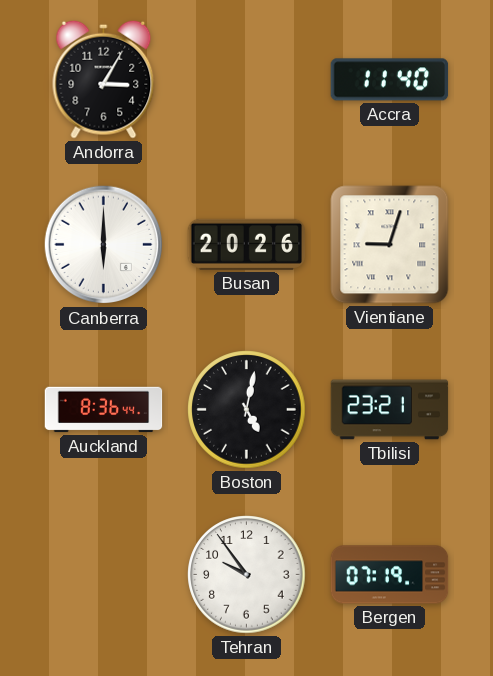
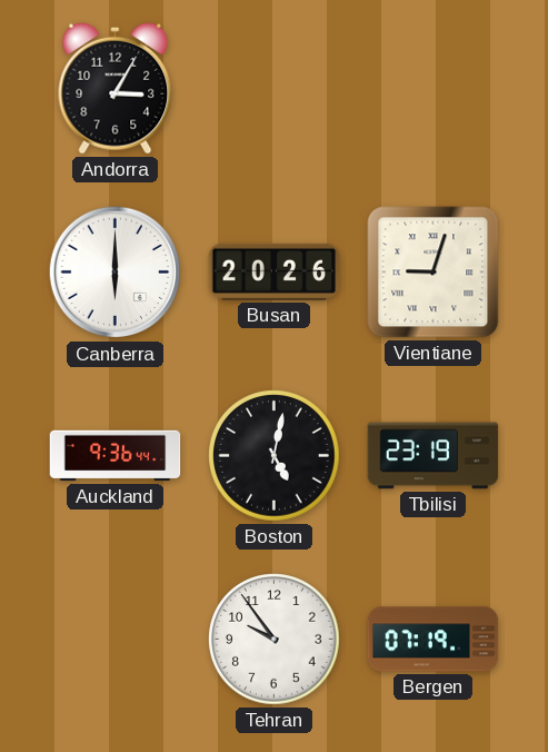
Accra: 11:40 -> none (390, 80)
Auckland: 8:36 -> 9:36 (116, 456)
Tbilisi: 23:21 -> 23:19 (434, 456)
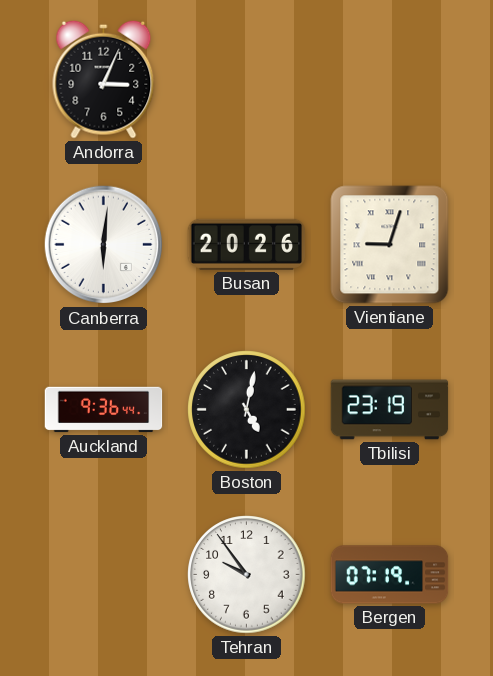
Andorra: 3:05 -> 3:04 (104, 79)
Canberra: 6:00 -> 6:01 (104, 245)
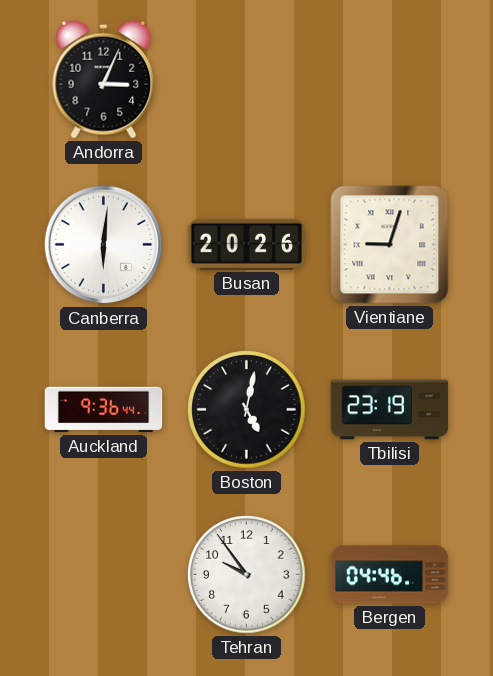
Bergen: 07:19 -> 04:46 (390, 575)
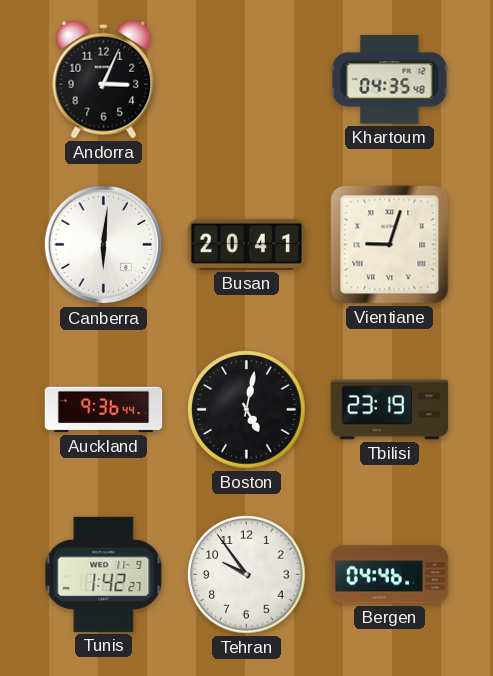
Khartoum: none -> 04:35 (390, 80)
Busan: 20:26 -> 20:41 (247, 244)
Tunis: none -> 1:42 (104, 574)
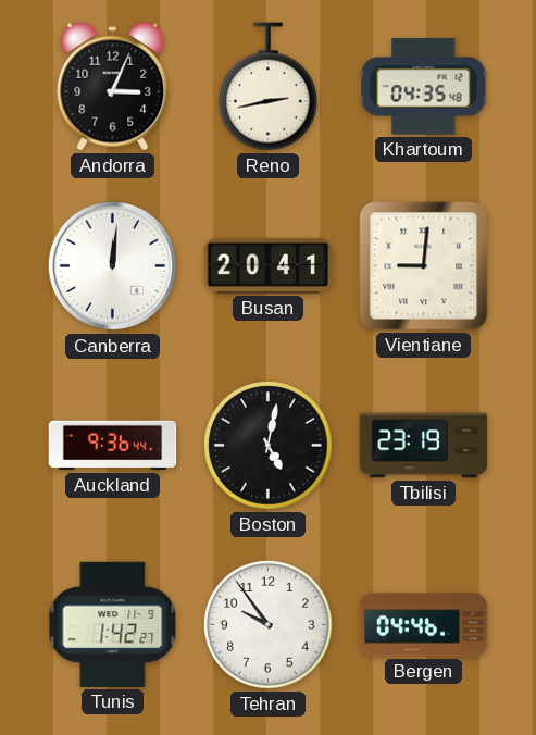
Reno: none -> 2:43 (269, 87)
Canberra: 6:01 -> 12:01 (113, 266)
Vientiane: 9:03 -> 9:01 (424, 266)
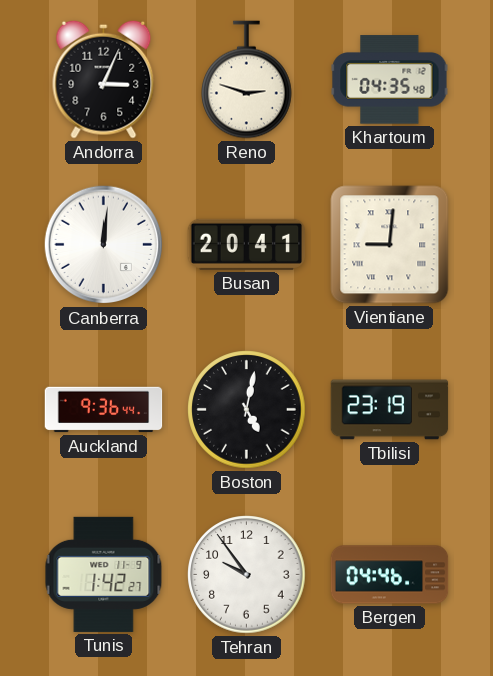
Reno: 2:43 -> 2:48 (247, 80)
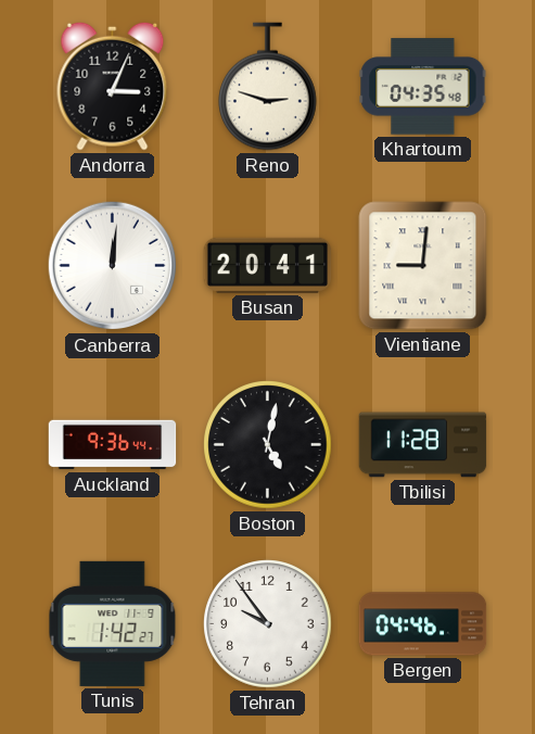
Tbilisi: 23:19 -> 11:28 (423, 445)
